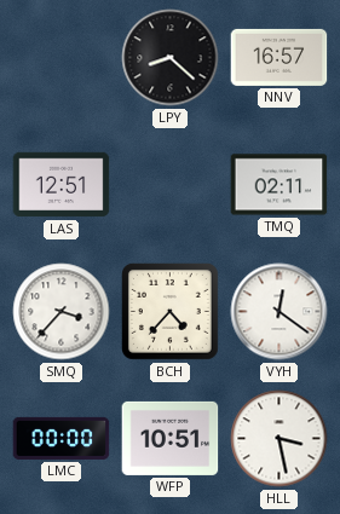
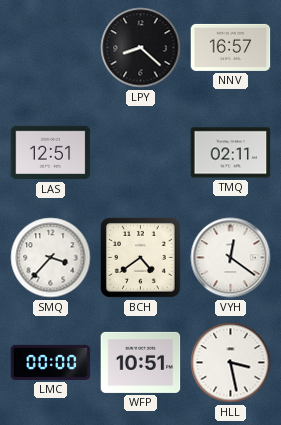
BCH: 4:37 -> 4:39 (140, 257)
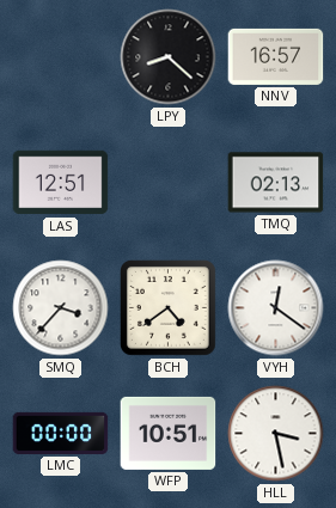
TMQ: 02:11 -> 02:13 (276, 183)
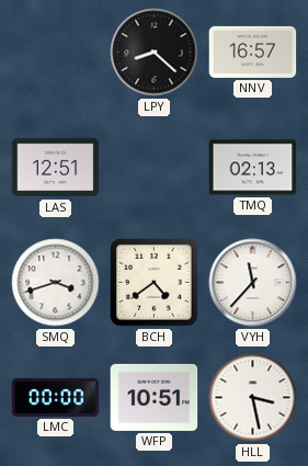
SMQ: 3:37 -> 3:42 (56, 283)
VYH: 12:21 -> 11:37 (253, 283)
